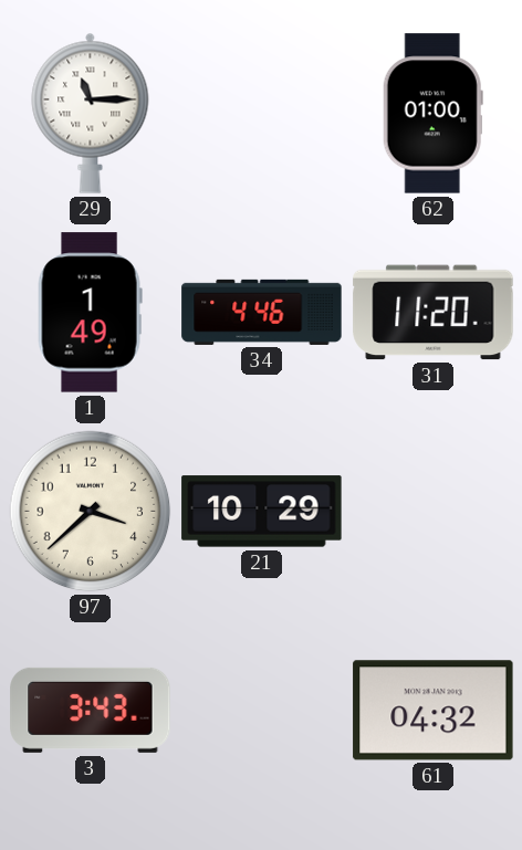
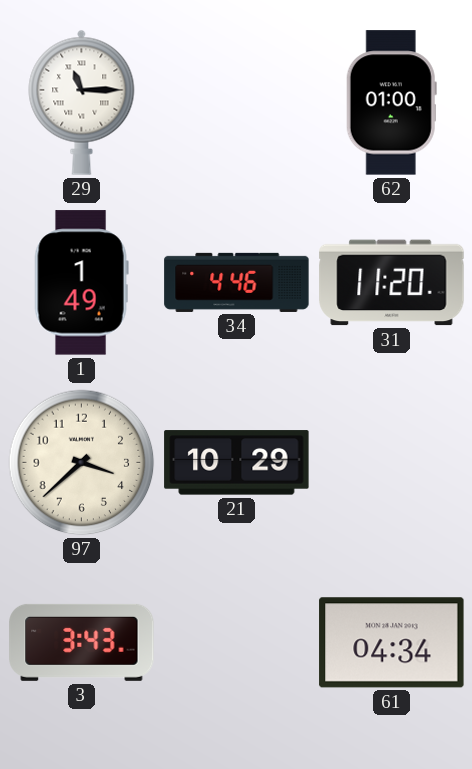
61: 04:32 -> 04:34 (392, 643)
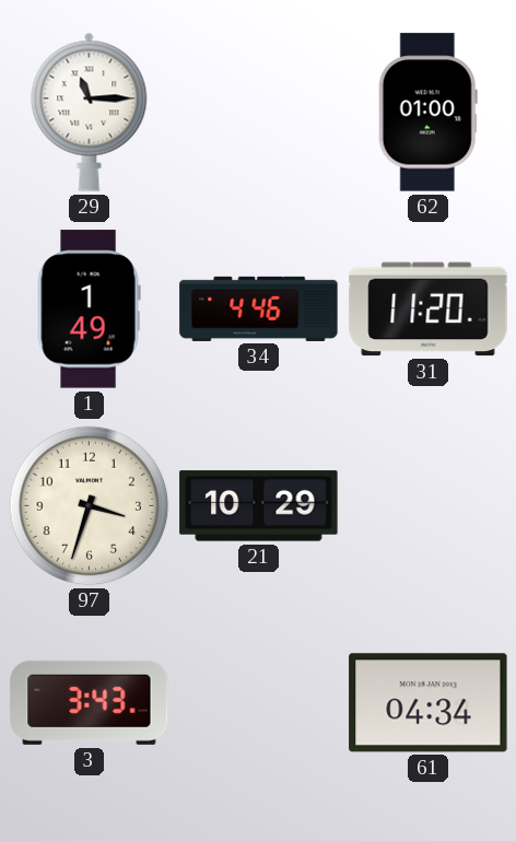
97: 3:38 -> 3:33 (90, 506)
